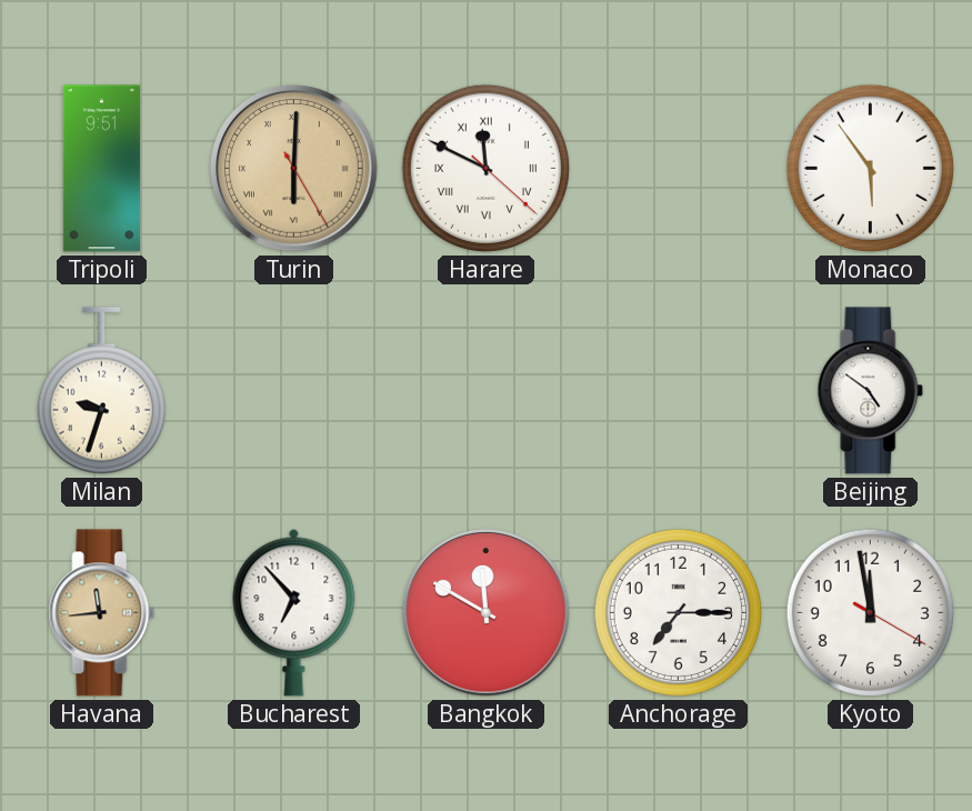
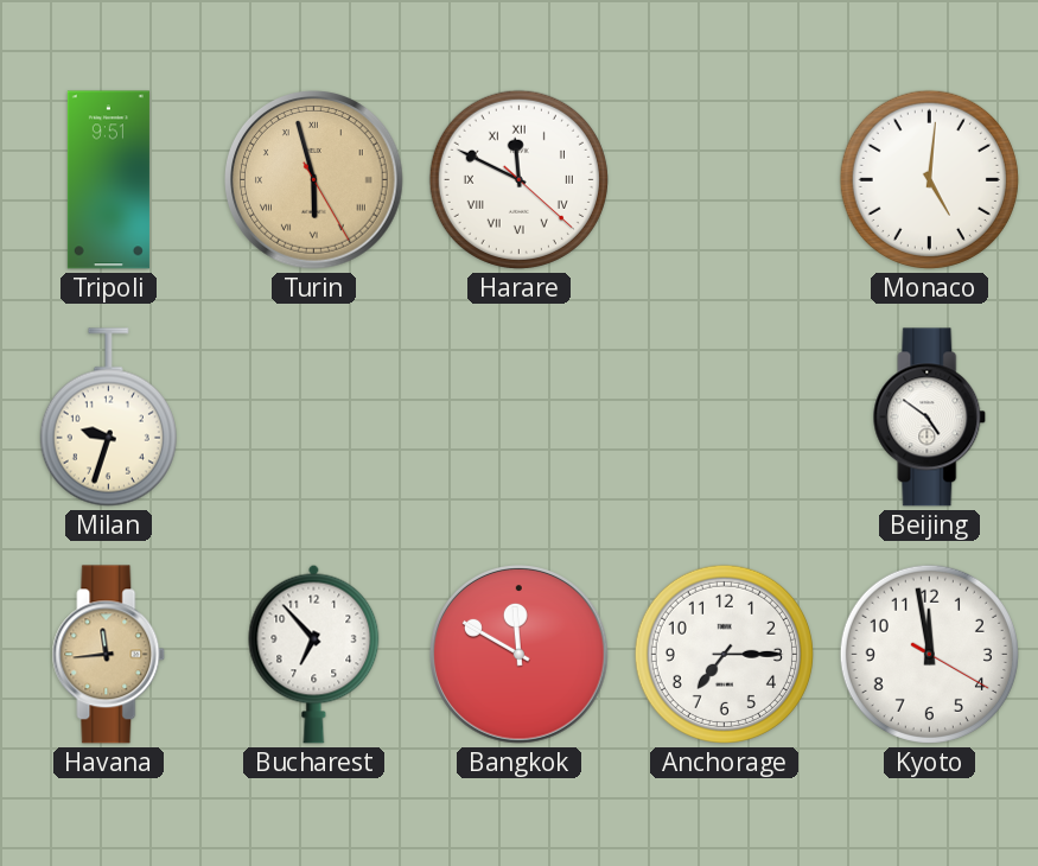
Turin: 6:00 -> 5:57 (314, 180)
Monaco: 5:54 -> 5:01 (929, 179)
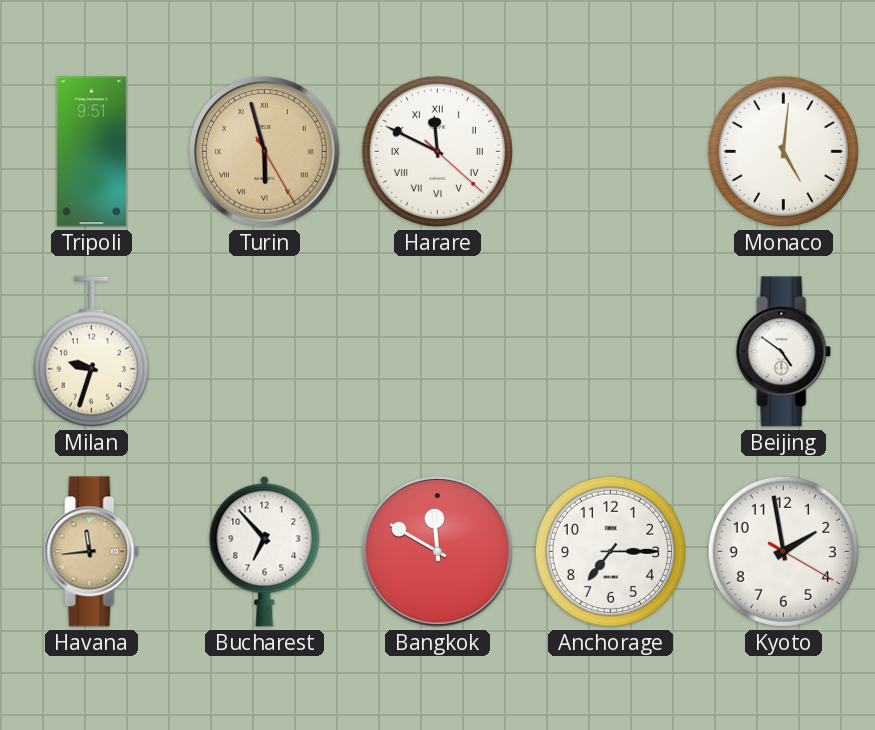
Kyoto: 11:58 -> 1:58 (783, 551)
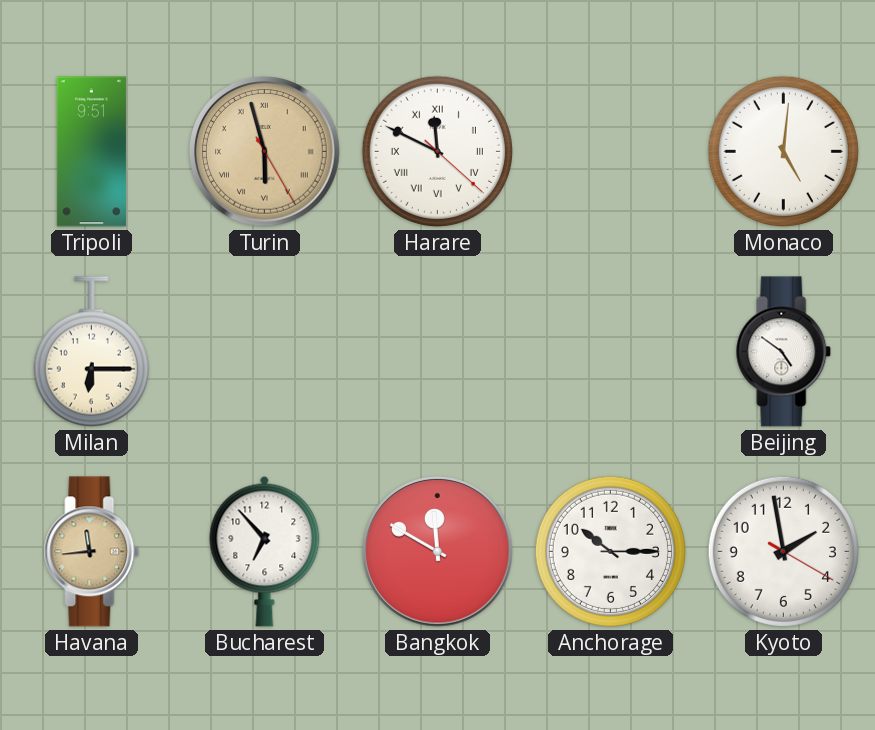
Milan: 9:33 -> 6:15 (91, 352)
Anchorage: 7:15 -> 10:15 (610, 551)
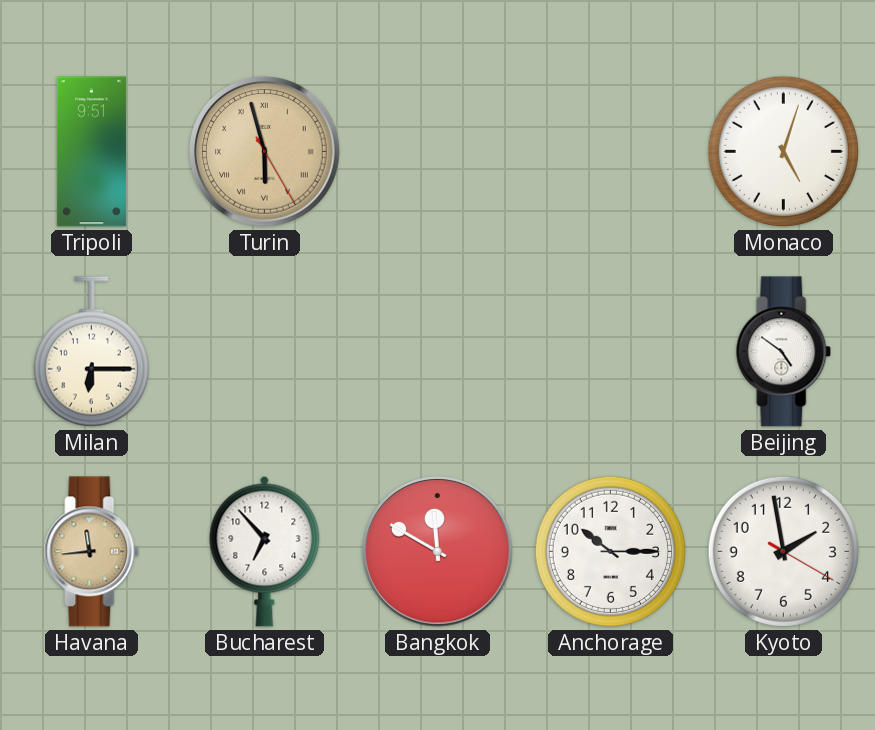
Harare: 11:49 -> none (437, 151)
Monaco: 5:01 -> 5:03 (783, 151)
